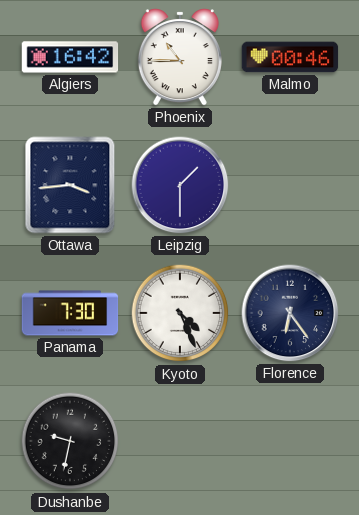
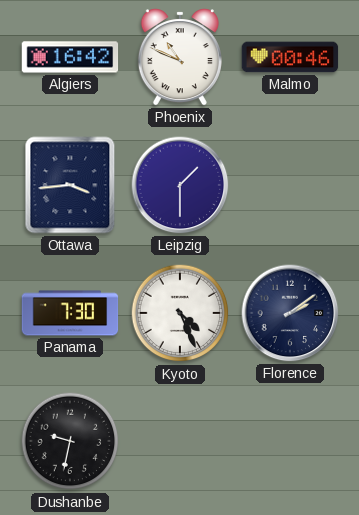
Phoenix: 10:45 -> 10:49 (180, 57)
Florence: 6:24 -> 2:09 (290, 313)
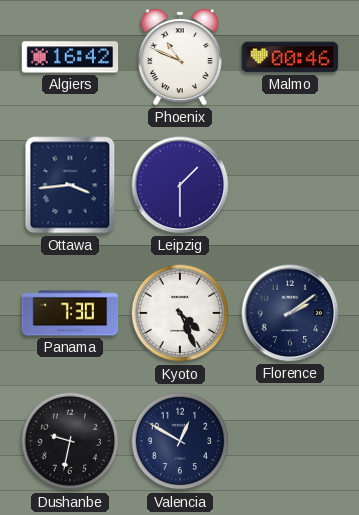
Valencia: none -> 12:50 (180, 441)
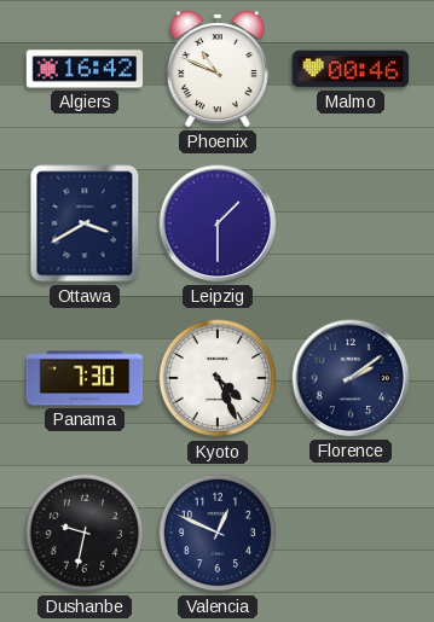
Ottawa: 3:44 -> 3:40 (85, 223)
Valencia: 12:50 -> 12:49 (218, 533)
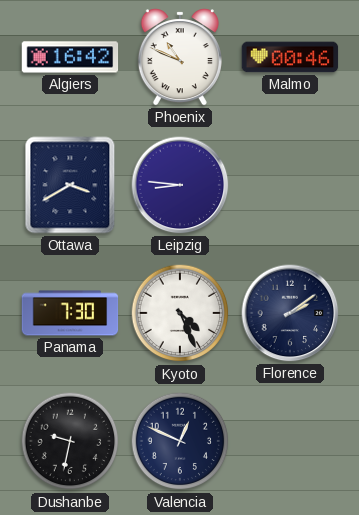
Leipzig: 1:30 -> 8:46 (180, 185)
